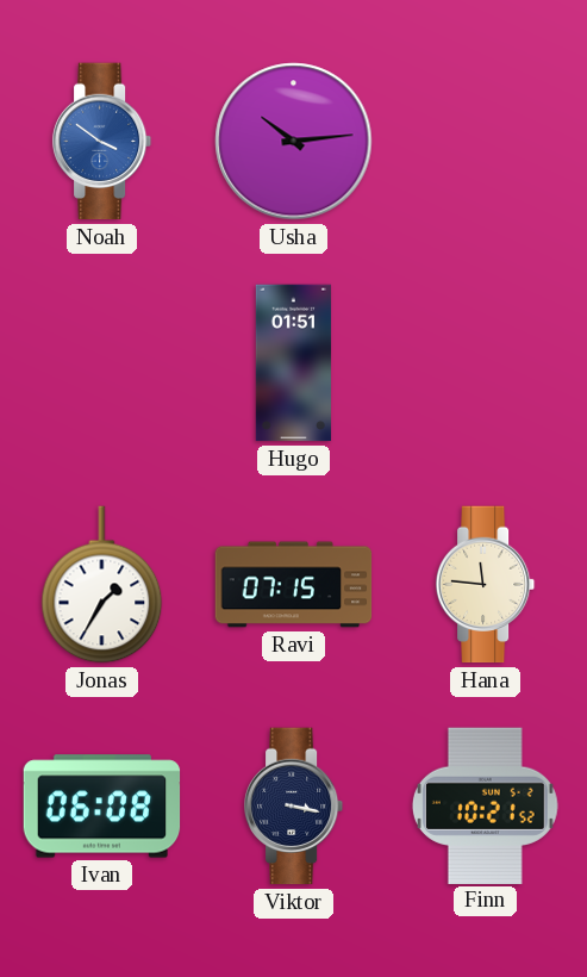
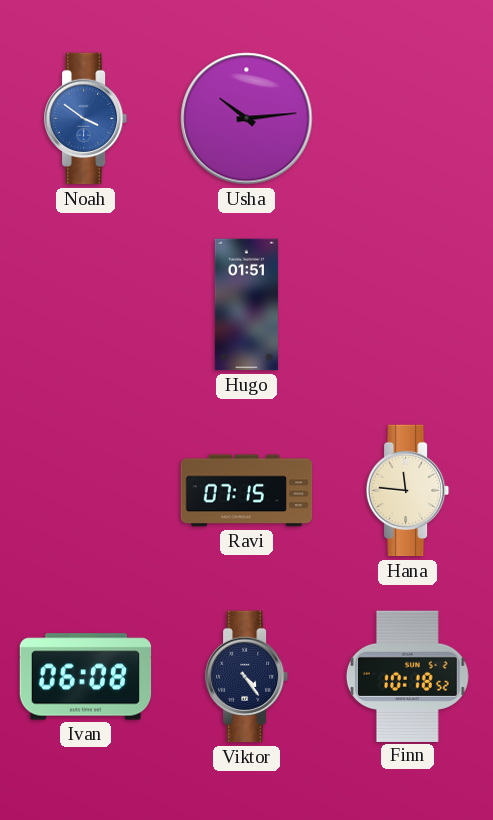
Jonas: 1:35 -> none (102, 585)
Viktor: 3:17 -> 4:24 (247, 677)
Finn: 10:21 -> 10:18 (407, 676)
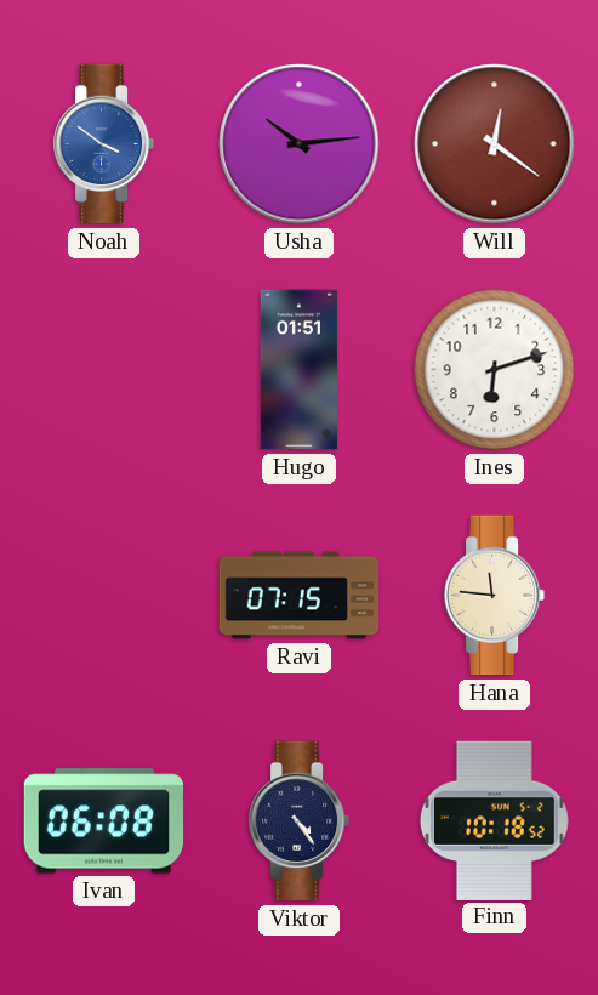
Will: none -> 12:21 (495, 144)
Ines: none -> 6:12 (495, 370)
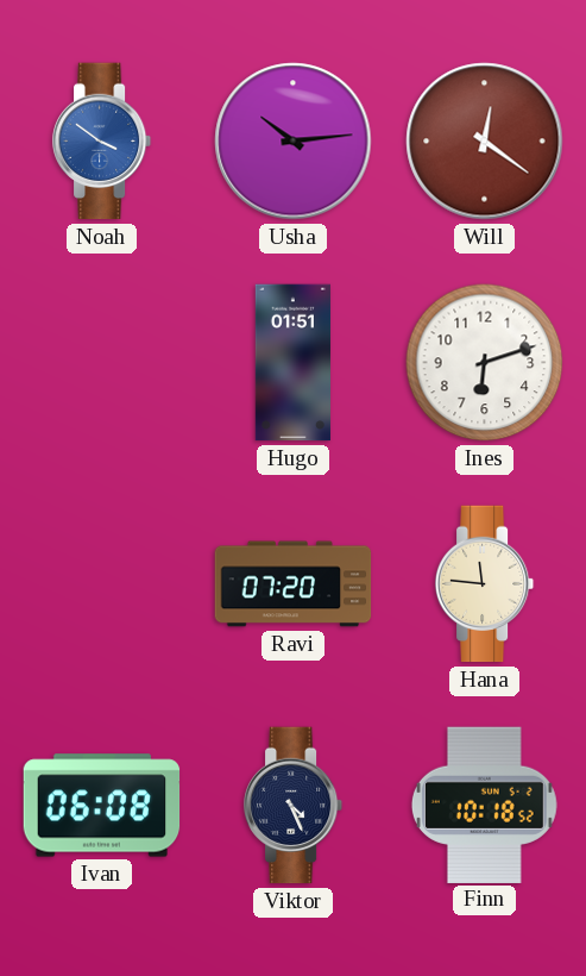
Ravi: 07:15 -> 07:20 (294, 584)
Viktor: 4:24 -> 4:26 (294, 806)
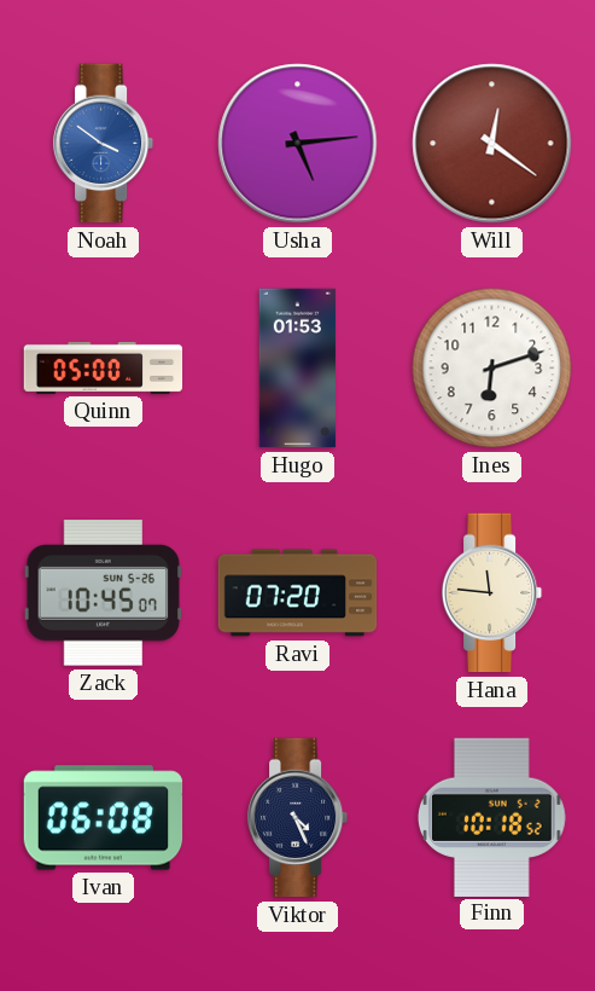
Usha: 10:14 -> 5:14 (298, 144)
Quinn: none -> 05:00 (104, 367)
Hugo: 01:51 -> 01:53 (297, 369)
Zack: none -> 10:45 (103, 593)
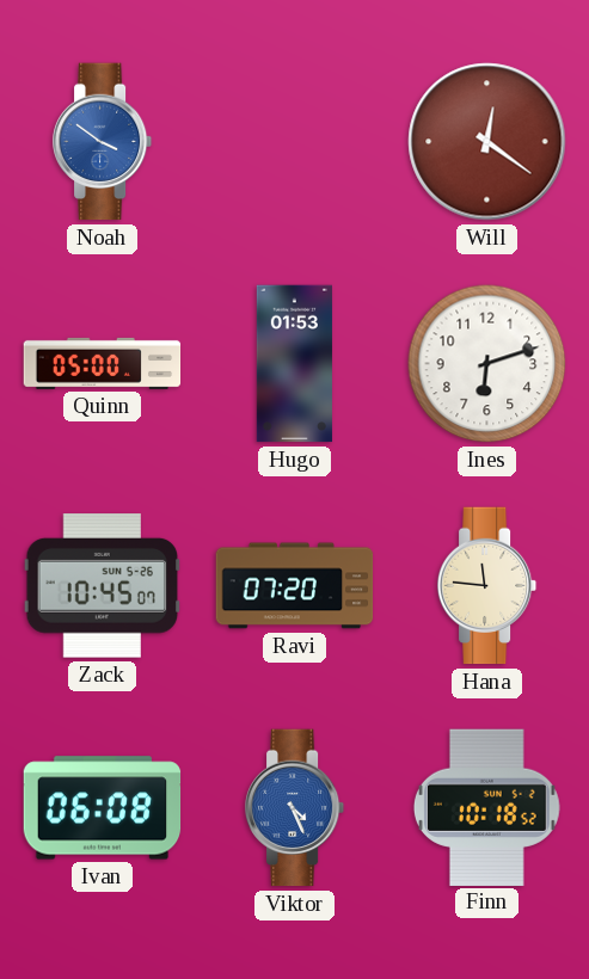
Usha: 5:14 -> none (298, 144)
Viktor dial: navy -> blue (295, 808)
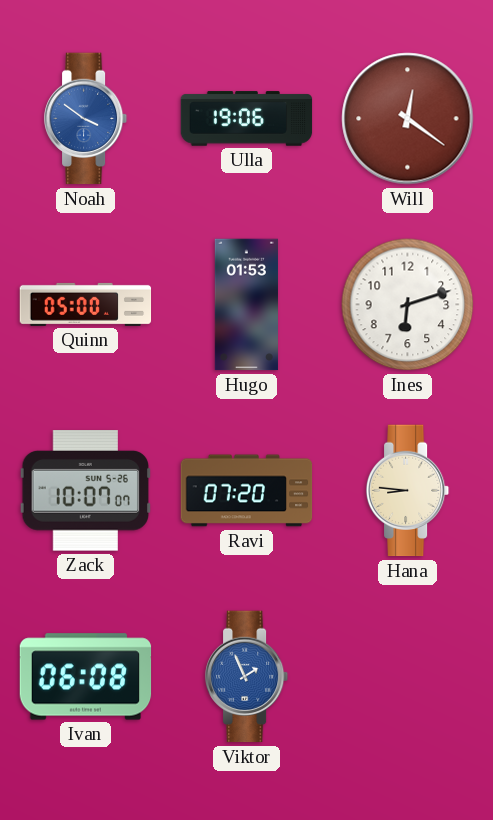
Ulla: none -> 19:06 (247, 119)
Zack: 10:45 -> 10:07 (85, 491)
Hana: 11:46 -> 8:46 (408, 491)
Viktor: 4:26 -> 1:56 (247, 677)
Finn: 10:18 -> none (486, 807)
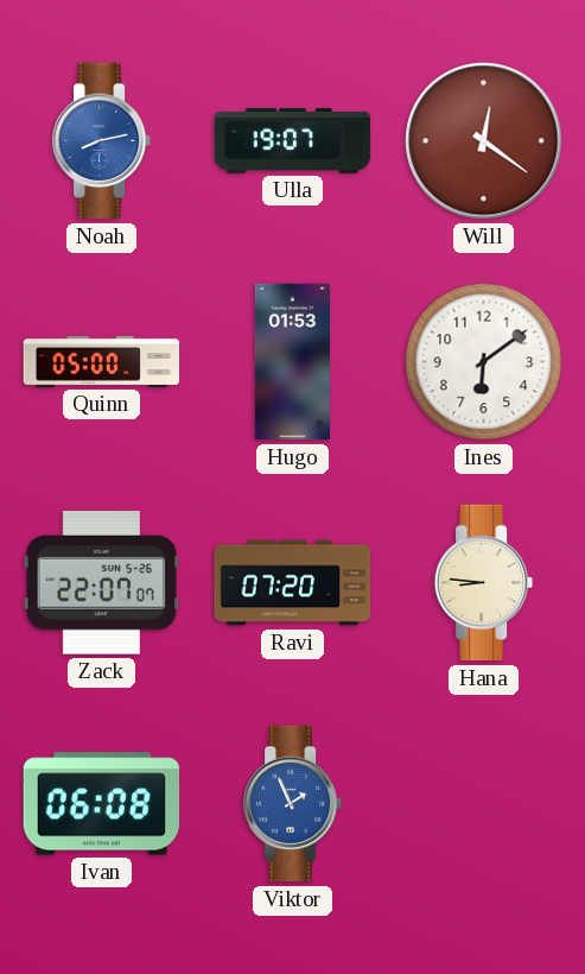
Noah: 3:51 -> 8:13 (102, 141)
Ulla: 19:06 -> 19:07 (293, 141)
Ines: 6:12 -> 6:09 (484, 362)
Zack: 10:07 -> 22:07 (101, 583)
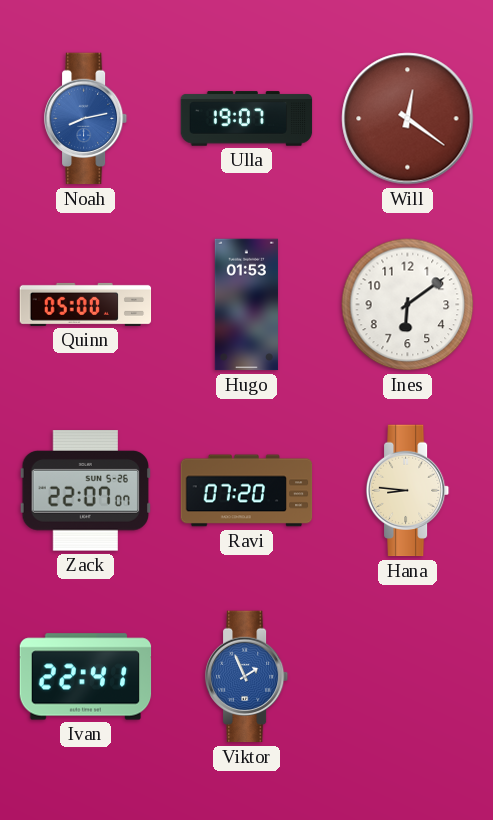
Ivan: 06:08 -> 22:41 (86, 677)
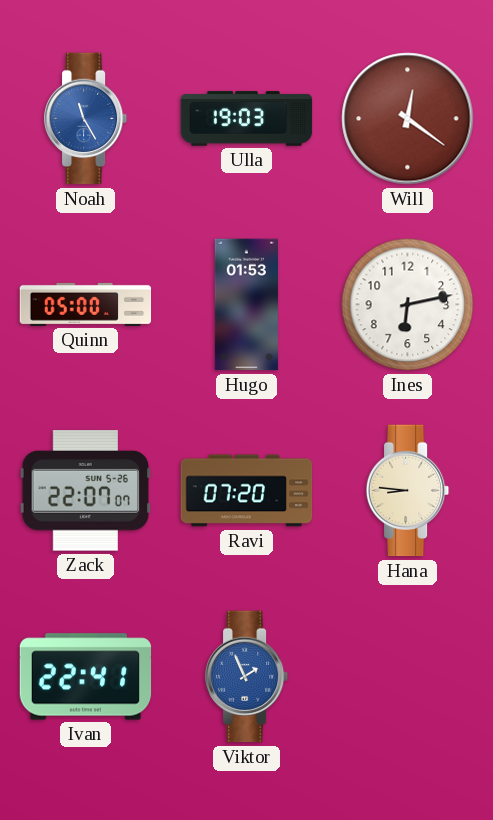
Noah: 8:13 -> 11:25 (86, 119)
Ulla: 19:07 -> 19:03 (247, 119)
Ines: 6:09 -> 6:13 (408, 305)
